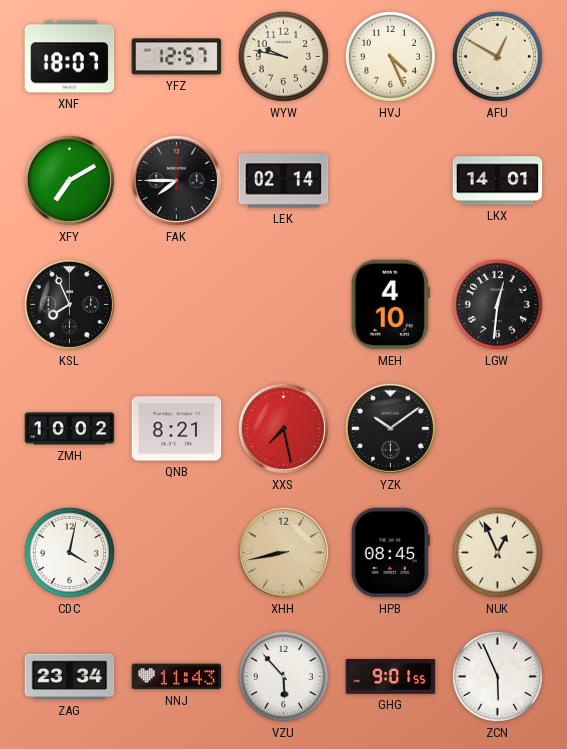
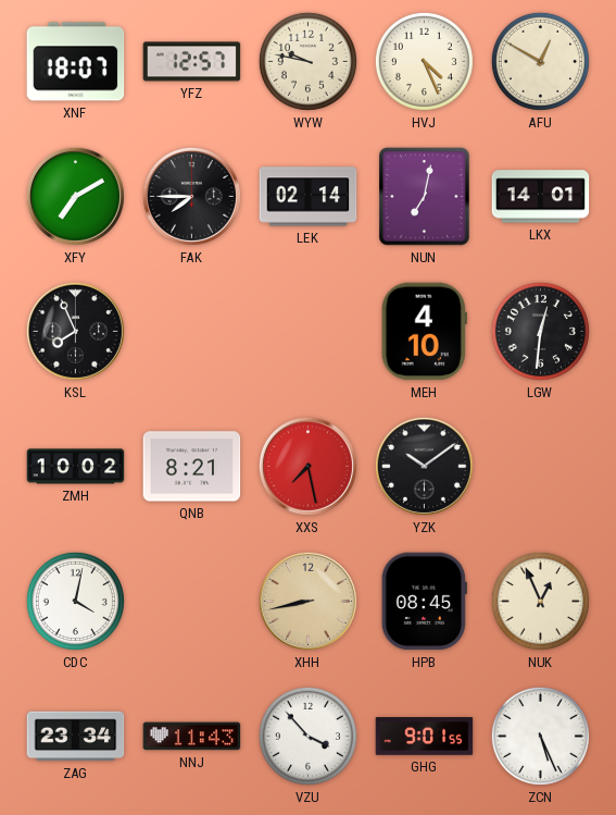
NUN: none -> 7:02 (425, 197)
VZU: 5:53 -> 3:53 (307, 736)
ZCN: 5:56 -> 5:26 (540, 736)
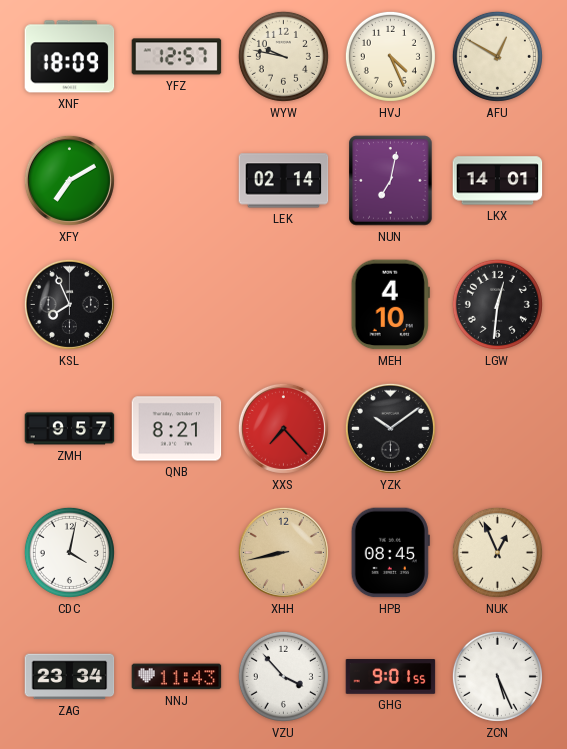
XNF: 18:07 -> 18:09 (70, 57)
FAK: 7:45 -> none (191, 196)
ZMH: 10:02 -> 9:57 (70, 429)
XXS: 7:28 -> 7:23 (283, 428)
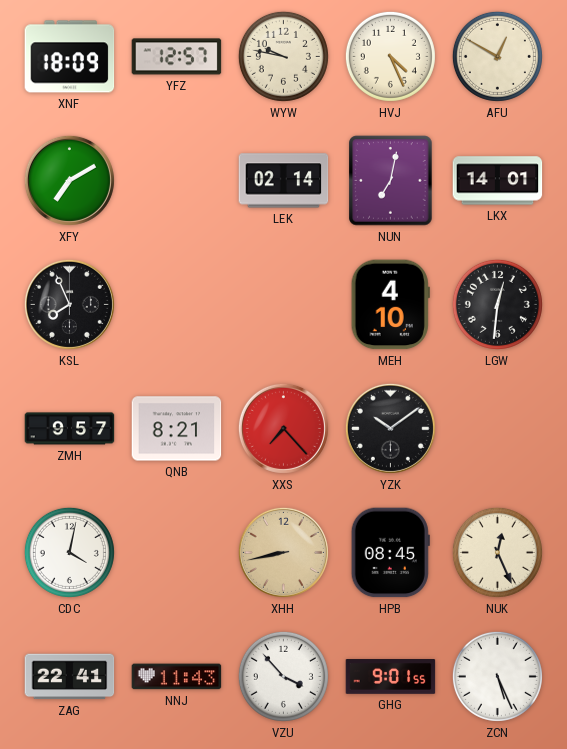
NUK: 12:56 -> 12:26 (497, 552)
ZAG: 23:34 -> 22:41 (70, 677)
